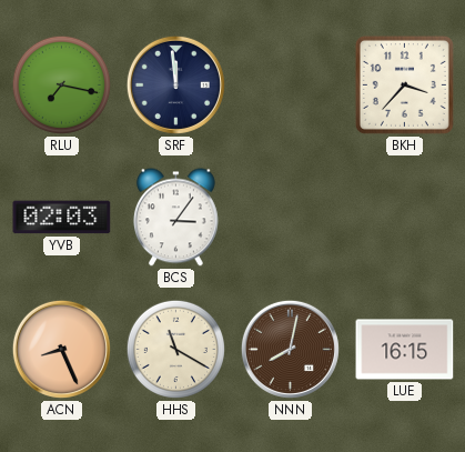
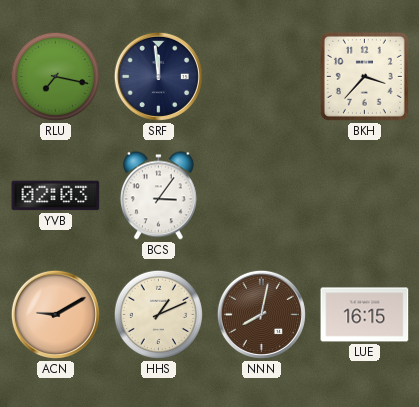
ACN: 8:26 -> 9:10 (55, 314)
HHS: 11:20 -> 1:11 (158, 314)
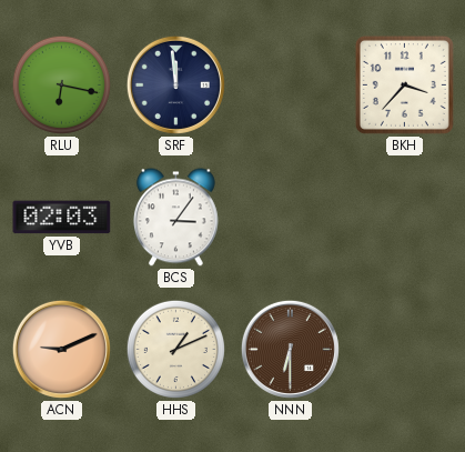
RLU: 7:17 -> 6:17 (61, 84)
ACN: 9:10 -> 9:11 (61, 349)
NNN: 8:02 -> 6:30 (290, 349)
LUE: 16:15 -> none (365, 315)
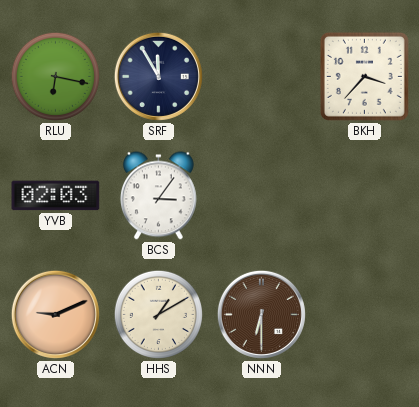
SRF: 11:59 -> 11:55 (158, 76)
HHS: 1:11 -> 1:10 (158, 314)
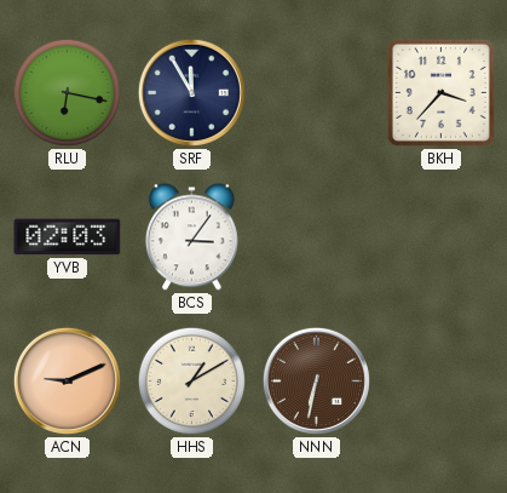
NNN: 6:30 -> 6:32 (316, 380)
